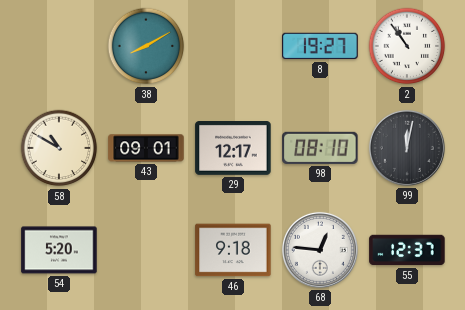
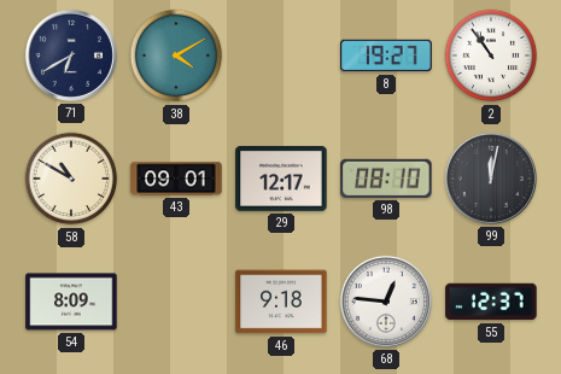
71: none -> 6:40 (71, 55)
38: 8:10 -> 4:10 (176, 55)
54: 5:20 -> 8:09 (71, 302)
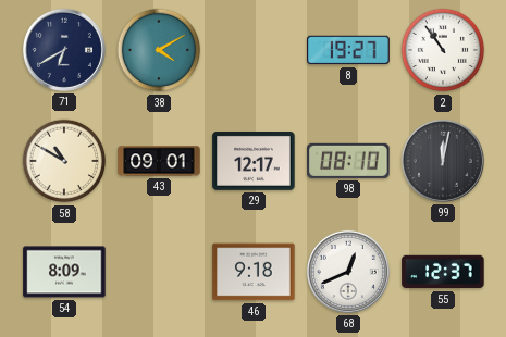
68: 12:46 -> 12:41 (348, 272)
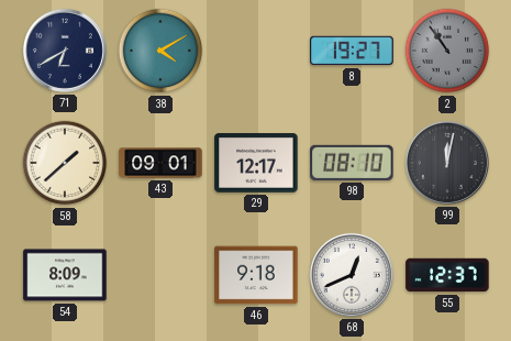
2 dial: white -> grey (447, 51)
58: 10:50 -> 1:38 (65, 163)
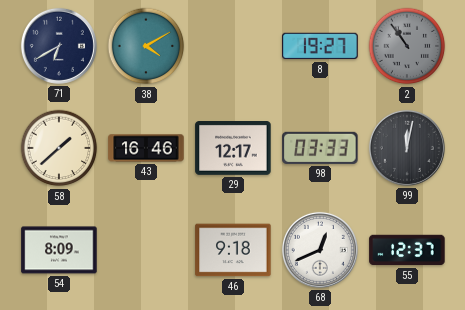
43: 09:01 -> 16:46 (146, 148)
98: 08:10 -> 03:33 (320, 148)
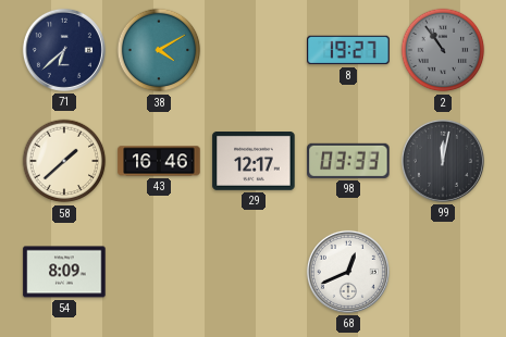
71: 6:40 -> 6:38 (64, 50)
46: 9:18 -> none (233, 250)
55: 12:37 -> none (407, 250)
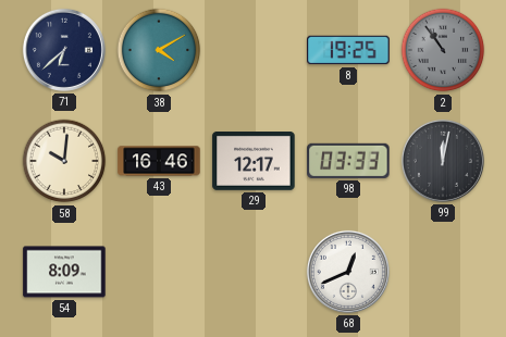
8: 19:27 -> 19:25 (348, 50)
58: 1:38 -> 10:01 (64, 161)
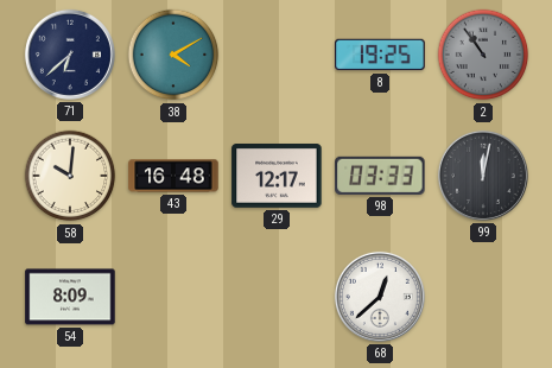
43: 16:46 -> 16:48 (173, 176)
68: 12:41 -> 12:38 (380, 297)
